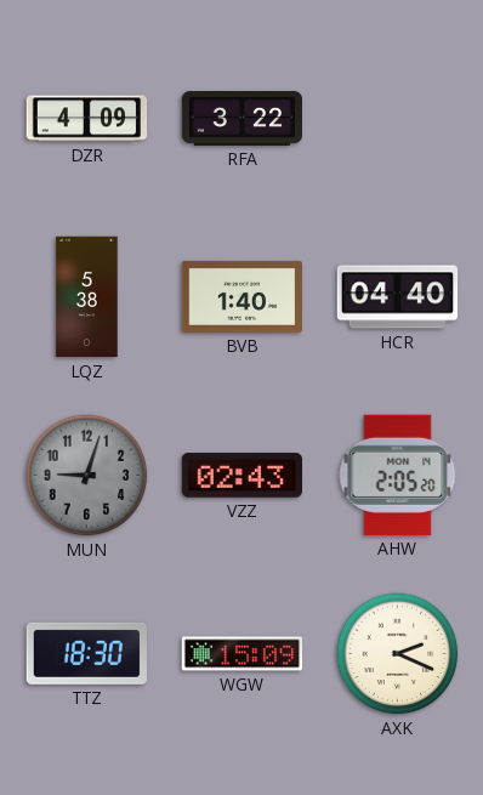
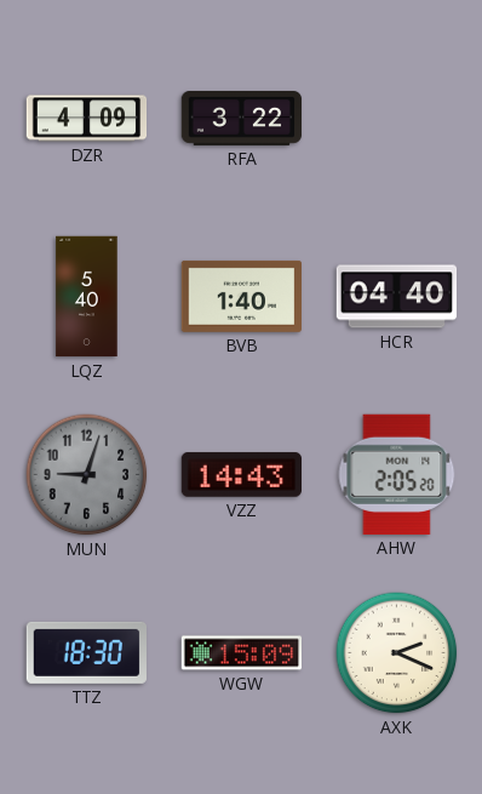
LQZ: 5:38 -> 5:40 (87, 297)
VZZ: 02:43 -> 14:43 (241, 475)
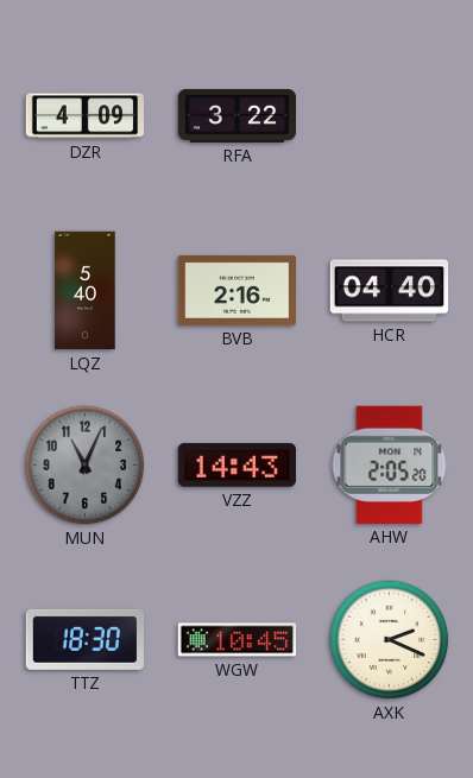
BVB: 1:40 -> 2:16 (238, 290)
MUN: 9:03 -> 11:04 (86, 466)
WGW: 15:09 -> 10:45 (238, 640)
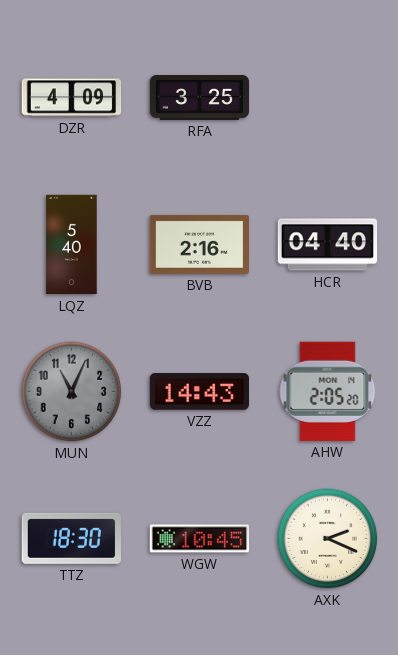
RFA: 3:22 -> 3:25 (200, 97)
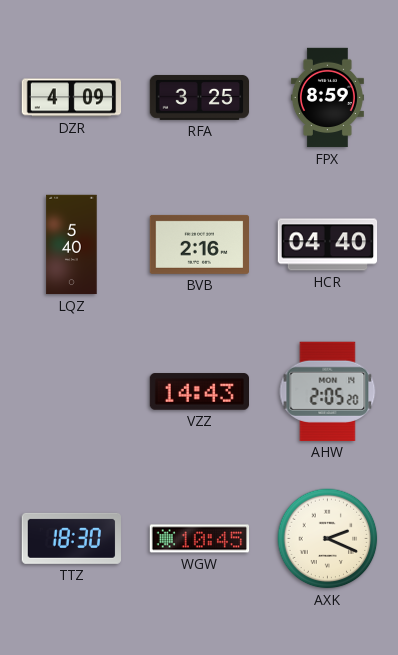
FPX: none -> 8:59 (327, 98)
MUN: 11:04 -> none (72, 392)
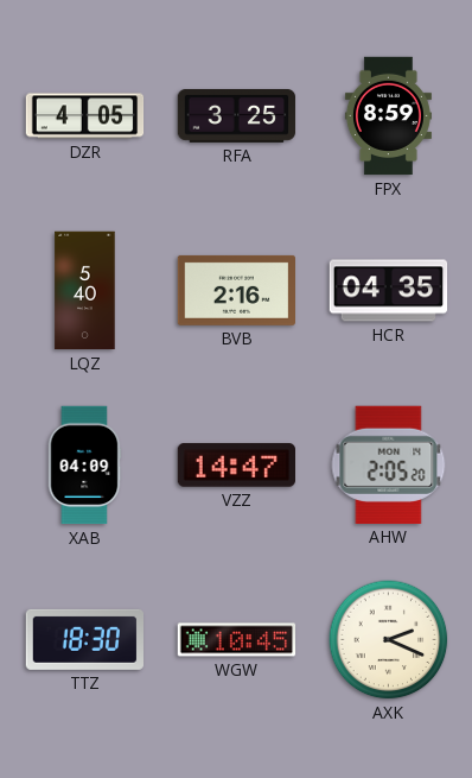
DZR: 4:09 -> 4:05 (85, 116)
HCR: 04:40 -> 04:35 (389, 291)
XAB: none -> 04:09 (84, 466)
VZZ: 14:43 -> 14:47 (236, 466)
